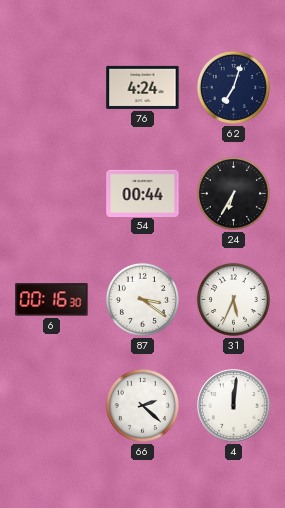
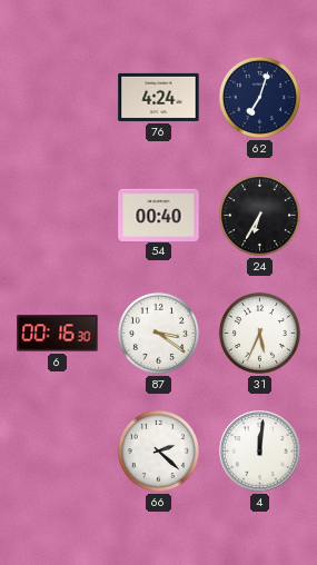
54: 00:44 -> 00:40 (159, 215)
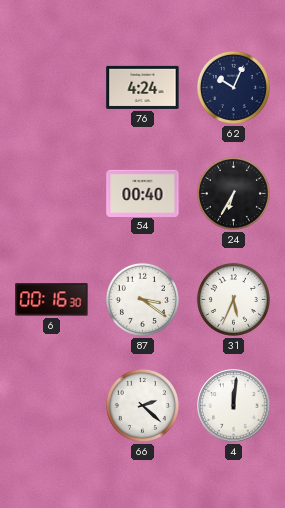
62: 7:03 -> 10:04 (233, 87)
